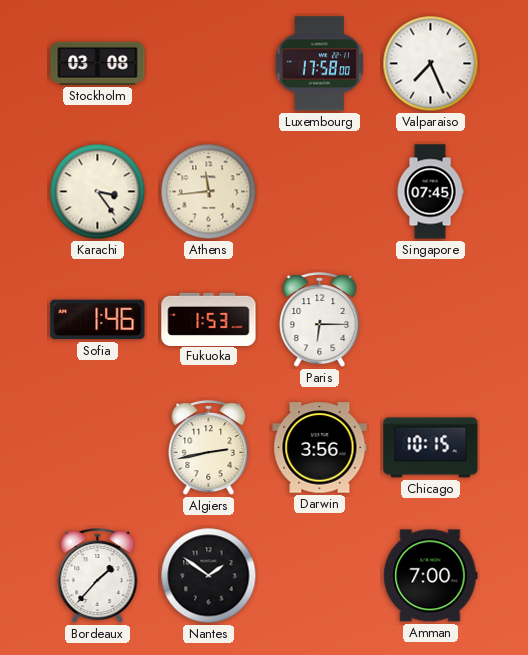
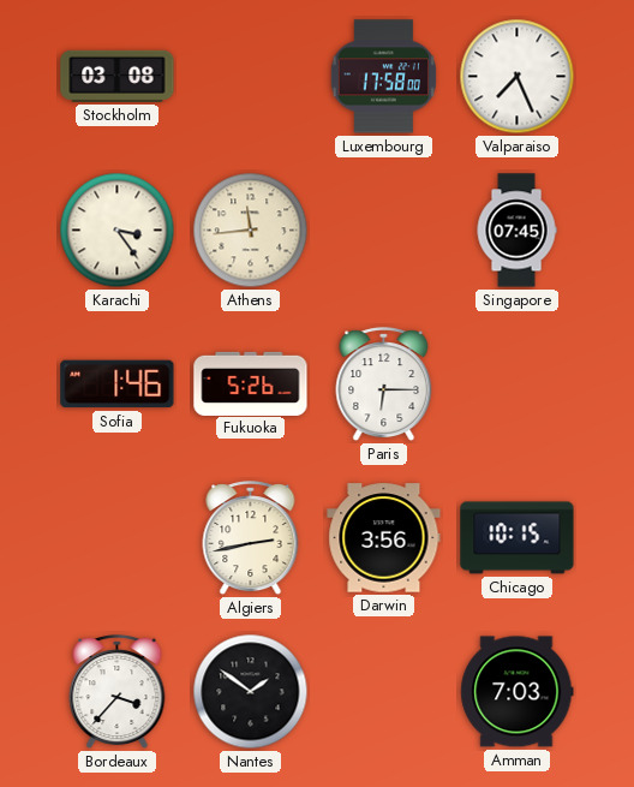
Fukuoka: 1:53 -> 5:26 (251, 383)
Bordeaux: 1:37 -> 3:37 (118, 693)
Amman: 7:00 -> 7:03 (518, 692)
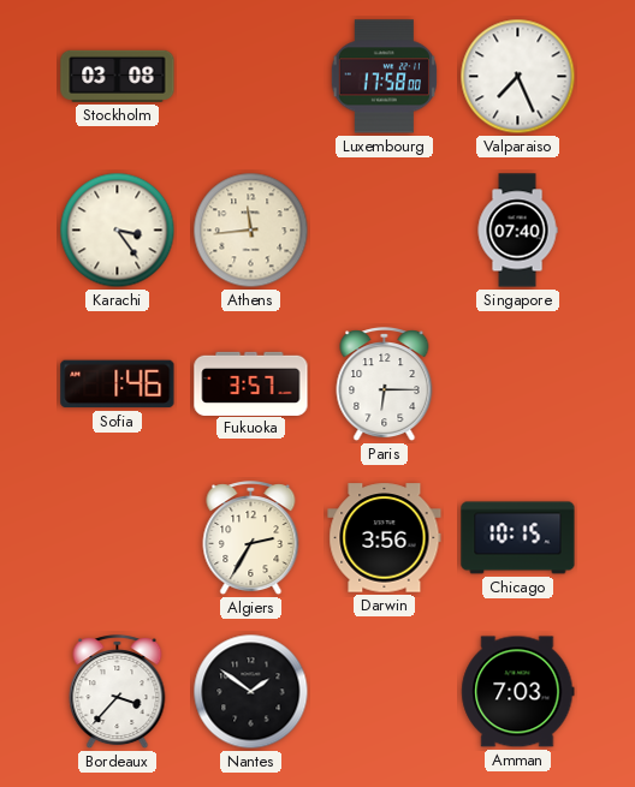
Singapore: 07:45 -> 07:40 (517, 231)
Fukuoka: 5:26 -> 3:57 (251, 383)
Algiers: 2:43 -> 2:35 (251, 539)
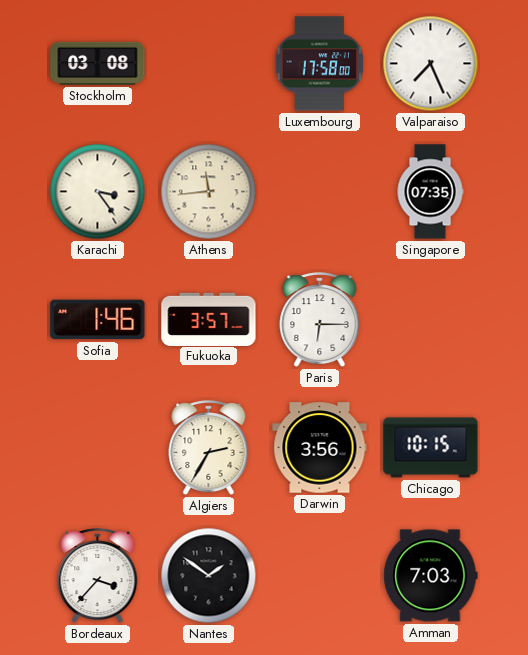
Singapore: 07:40 -> 07:35 (430, 192)
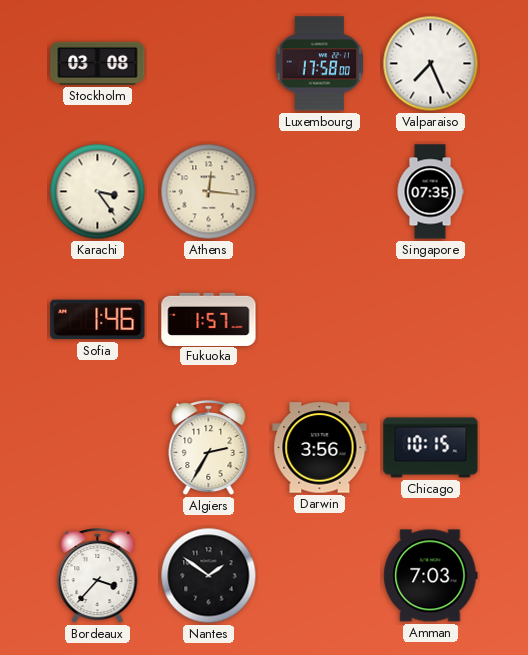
Athens: 11:44 -> 12:16 (209, 192)
Fukuoka: 3:57 -> 1:57 (209, 319)
Paris: 6:15 -> none (320, 321)
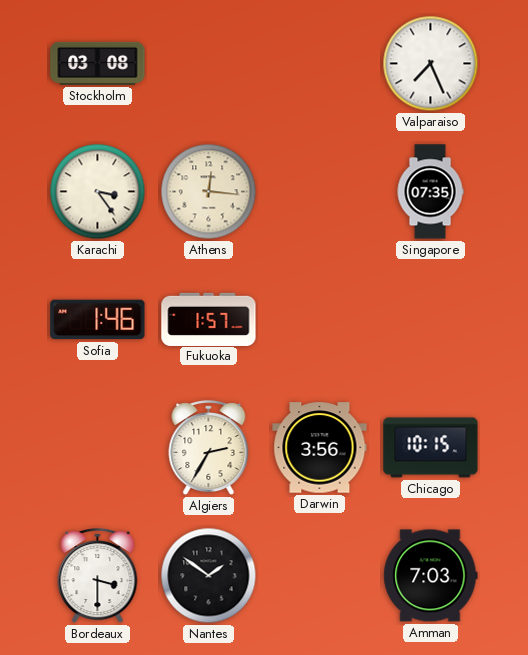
Luxembourg: 17:58 -> none (319, 64)
Bordeaux: 3:37 -> 3:30 (98, 577)
